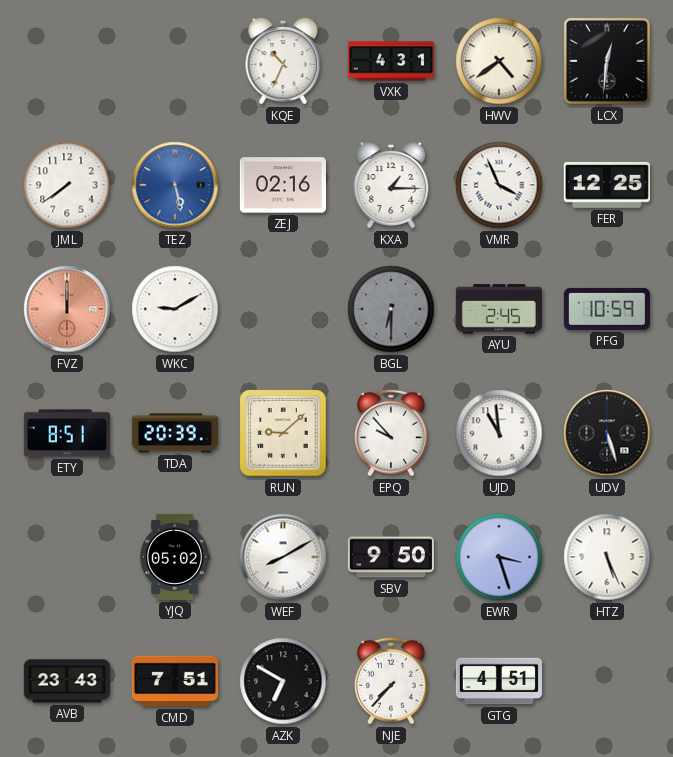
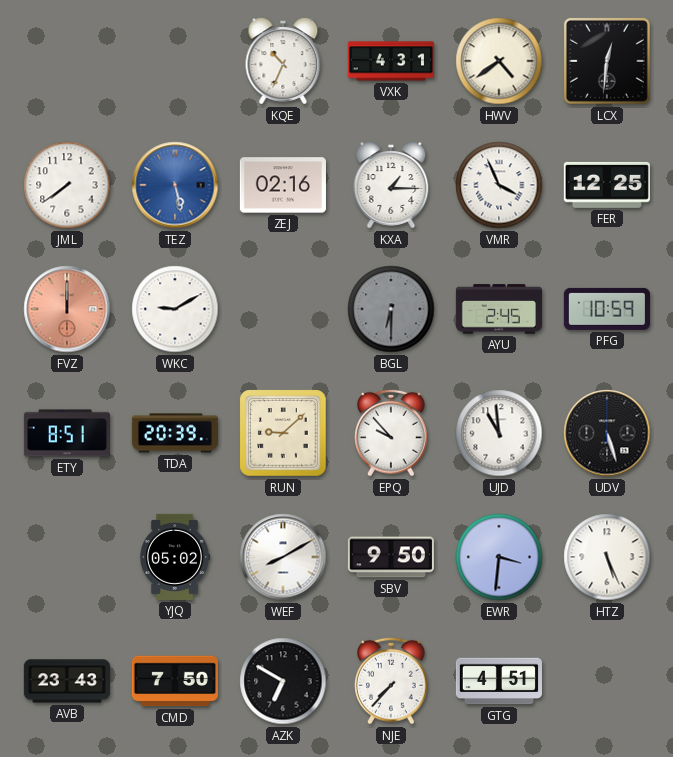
EWR: 3:27 -> 3:31 (499, 557)
CMD: 7:51 -> 7:50 (175, 681)
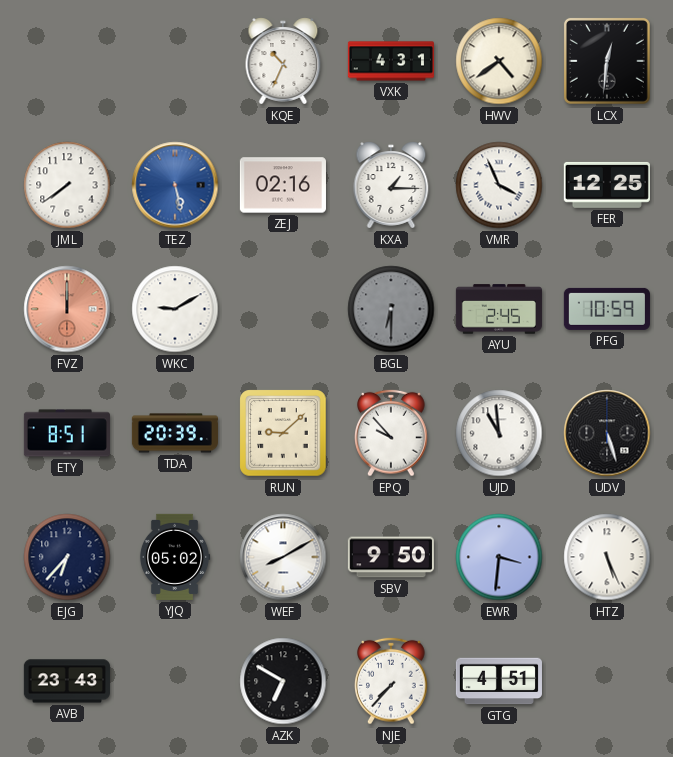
EJG: none -> 6:37 (67, 557)
CMD: 7:50 -> none (175, 681)
